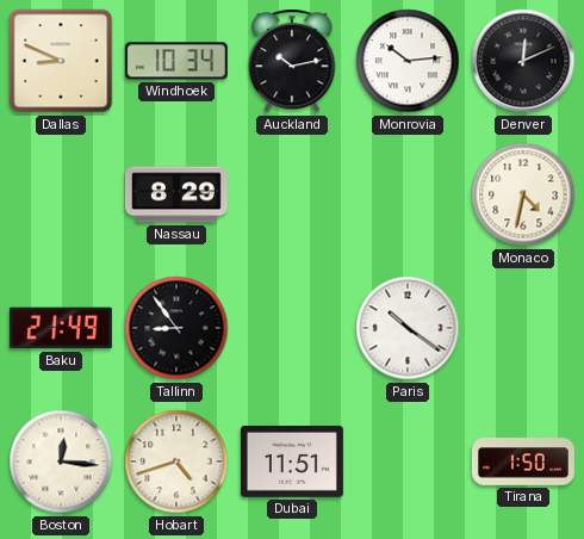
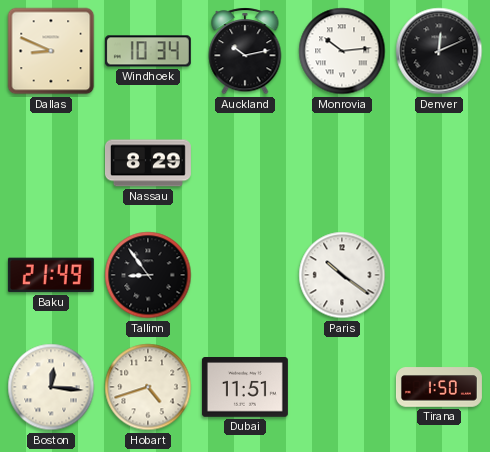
Monaco: 4:32 -> none (523, 194)
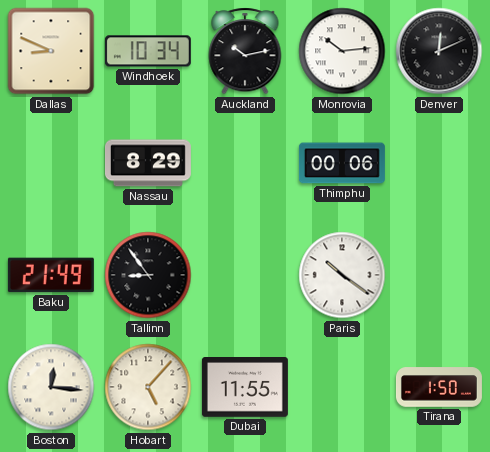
Thimphu: none -> 00:06 (342, 163)
Hobart: 4:42 -> 5:07 (148, 387)
Dubai: 11:51 -> 11:55 (245, 388)
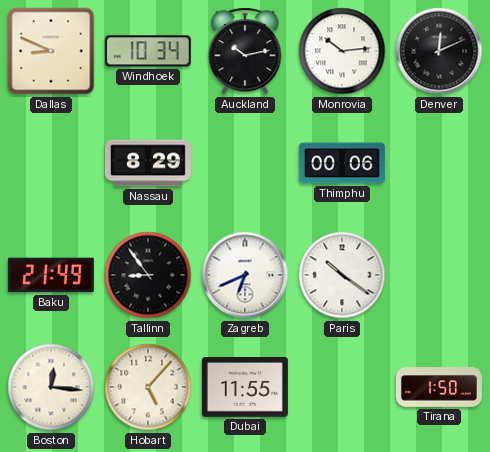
Zagreb: none -> 6:41 (245, 275)
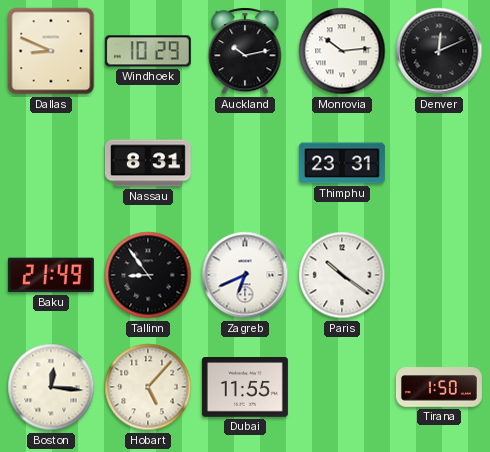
Windhoek: 10:34 -> 10:29 (148, 51)
Nassau: 8:29 -> 8:31 (148, 163)
Thimphu: 00:06 -> 23:31 (342, 163)
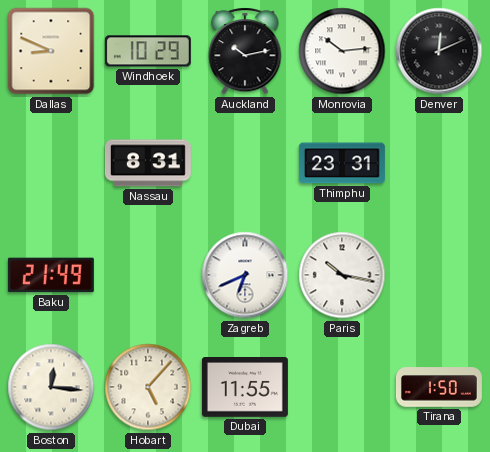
Tallinn: 8:54 -> none (148, 275)
Paris: 10:21 -> 10:17 (342, 275)
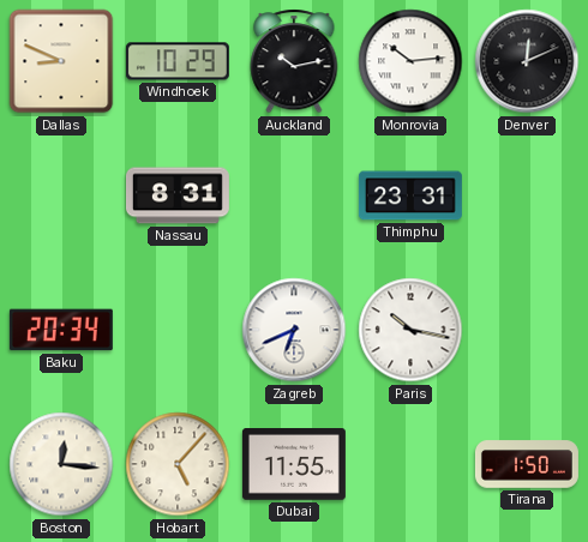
Baku: 21:49 -> 20:34 (61, 330)
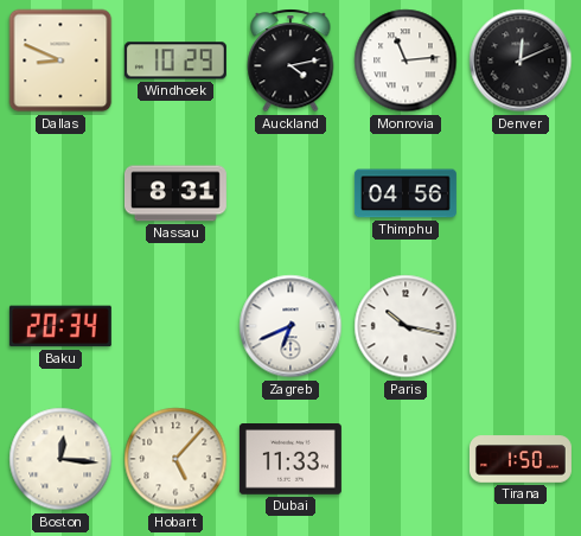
Auckland: 10:13 -> 4:13 (290, 60)
Monrovia: 10:14 -> 11:14 (406, 60)
Thimphu: 23:31 -> 04:56 (406, 193)
Dubai: 11:55 -> 11:33 (290, 460)
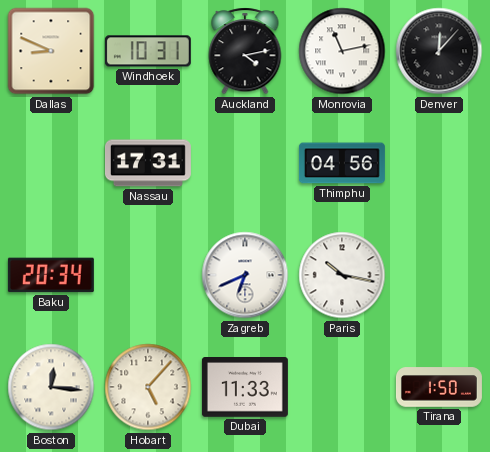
Windhoek: 10:29 -> 10:31 (148, 51)
Monrovia: 11:14 -> 11:13 (342, 51)
Denver: 12:11 -> 12:07 (439, 51)
Nassau: 8:31 -> 17:31 (148, 163)
